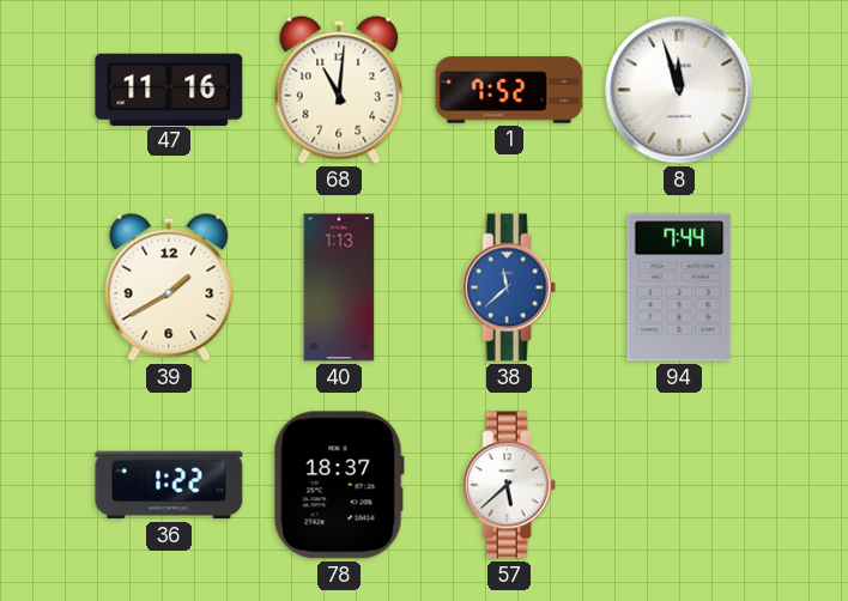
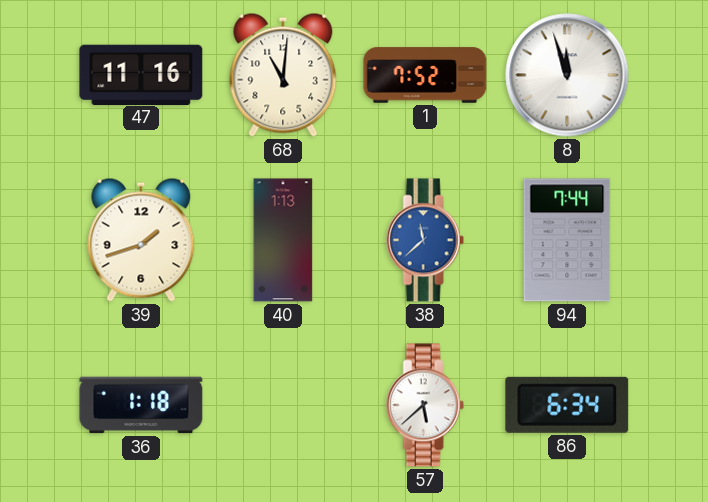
39: 1:40 -> 1:42 (141, 240)
36: 1:22 -> 1:18 (141, 405)
78: 18:37 -> none (339, 485)
86: none -> 6:34 (567, 405)
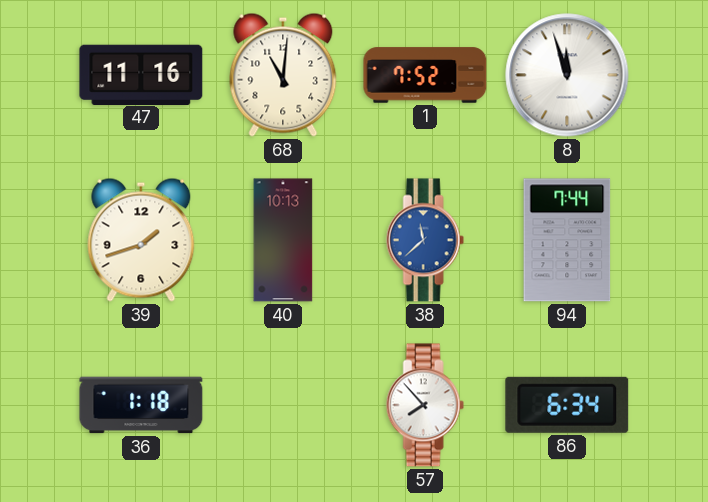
40: 1:13 -> 10:13 (283, 240)
57: 5:38 -> 7:53 (425, 405)
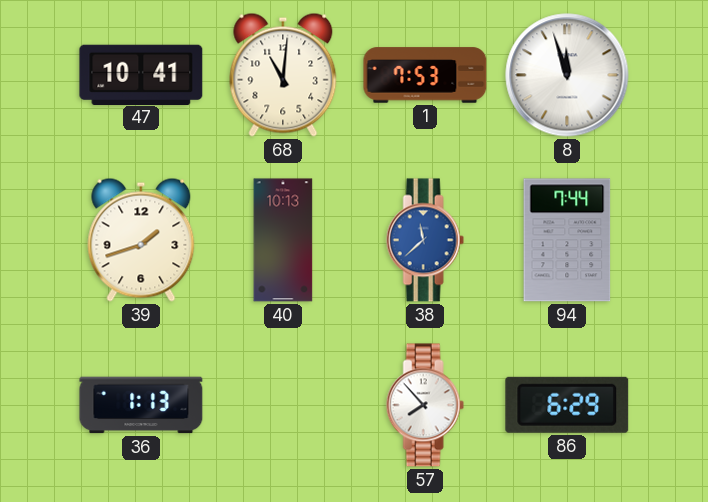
47: 11:16 -> 10:41 (141, 74)
1: 7:52 -> 7:53 (425, 75)
36: 1:18 -> 1:13 (141, 405)
86: 6:34 -> 6:29 (567, 405)
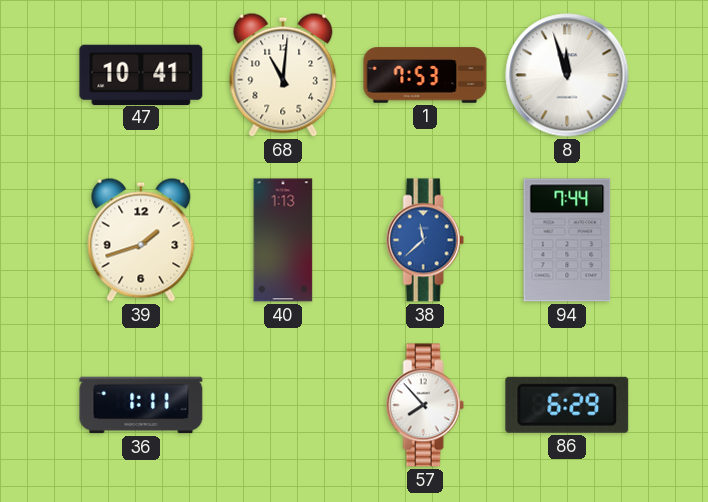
40: 10:13 -> 1:13 (283, 240)
36: 1:13 -> 1:11 (141, 405)
